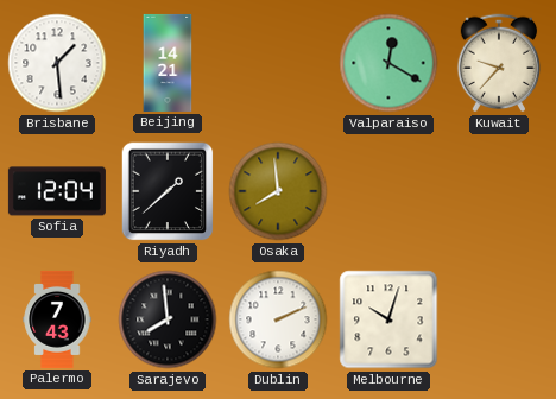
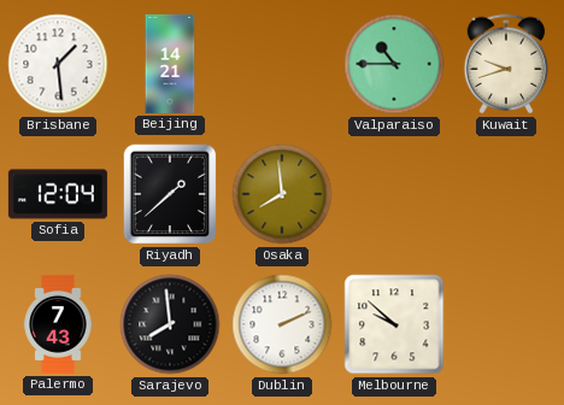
Valparaiso: 12:20 -> 10:45 (394, 64)
Kuwait: 9:37 -> 9:42 (506, 64)
Melbourne: 10:03 -> 9:52 (394, 324)
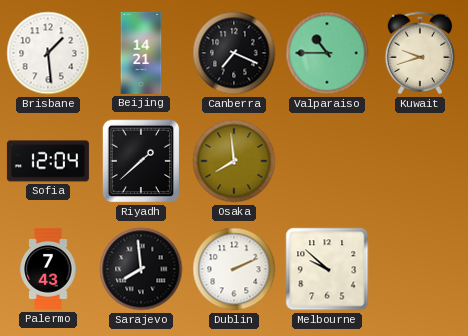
Canberra: none -> 7:19 (234, 53)
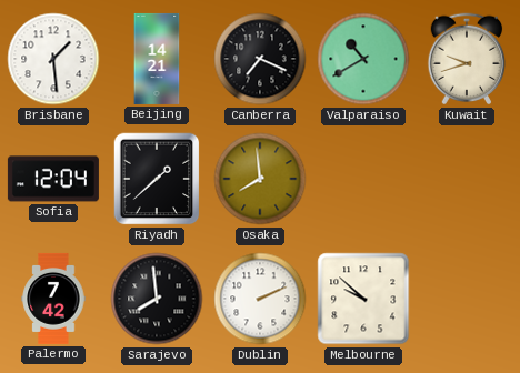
Valparaiso: 10:45 -> 10:40 (363, 59)
Palermo: 7:43 -> 7:42 (53, 299)
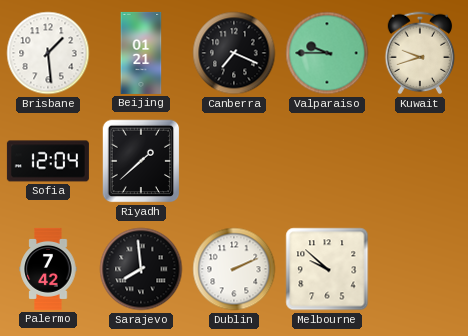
Beijing: 14:21 -> 01:21 (141, 53)
Valparaiso: 10:40 -> 9:45 (327, 53)
Osaka: 7:59 -> none (260, 179)
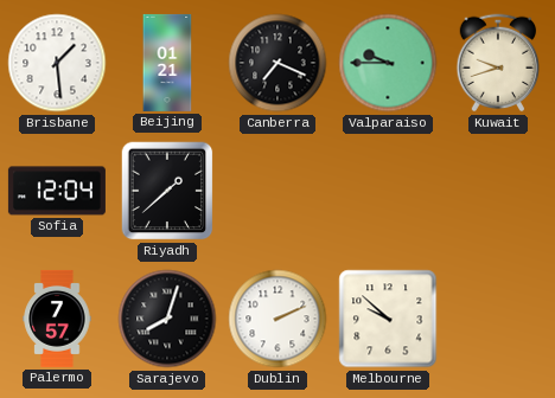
Palermo: 7:42 -> 7:57 (57, 319)
Sarajevo: 7:59 -> 8:03 (167, 319)
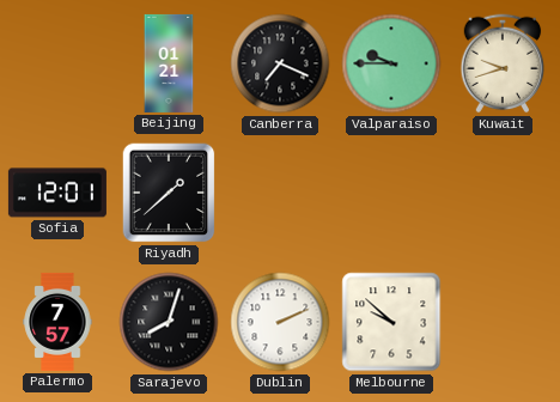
Brisbane: 1:29 -> none (57, 63)
Sofia: 12:04 -> 12:01 (57, 193)
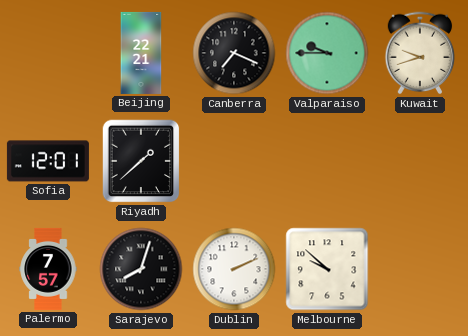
Beijing: 01:21 -> 22:21 (141, 53)
